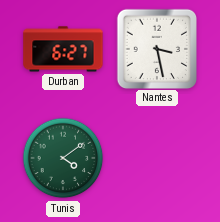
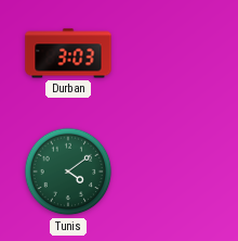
Durban: 6:27 -> 3:03 (68, 53)
Nantes: 3:28 -> none (156, 48)
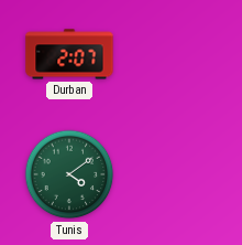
Durban: 3:03 -> 2:07 (69, 54)
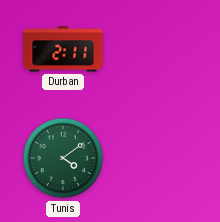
Durban: 2:07 -> 2:11 (63, 49)
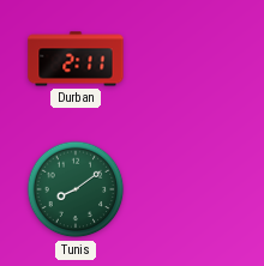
Tunis: 4:09 -> 8:09 (76, 189)
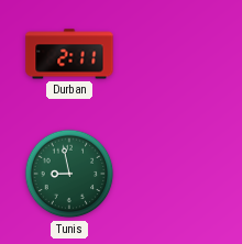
Tunis: 8:09 -> 8:58 (69, 174)
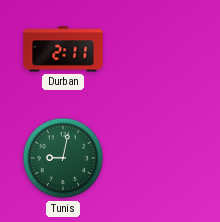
Tunis: 8:58 -> 9:02 (63, 158)
